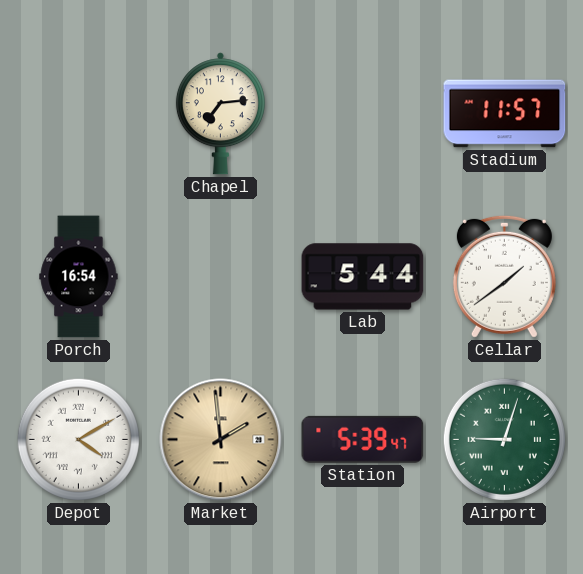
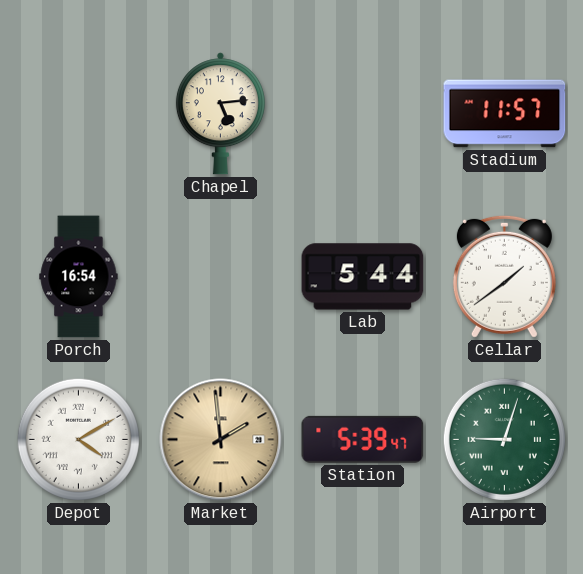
Chapel: 7:14 -> 5:14 (220, 114)
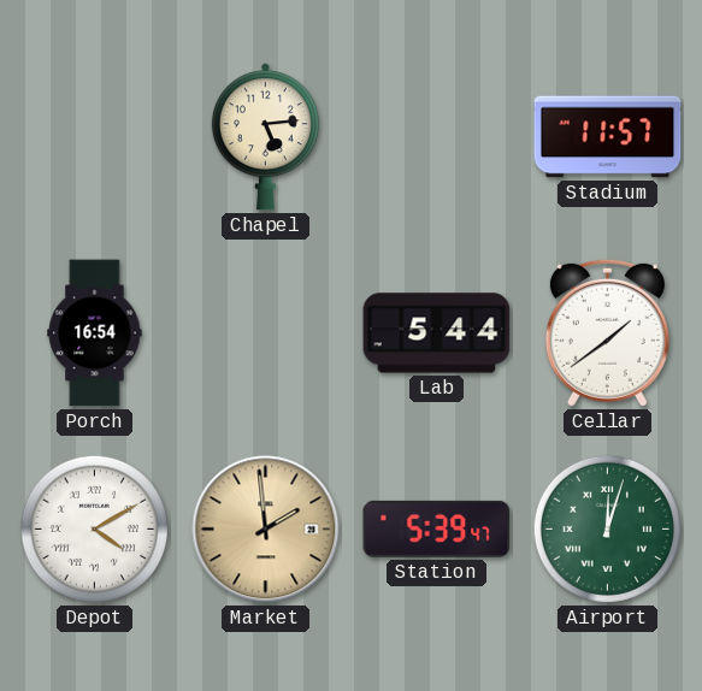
Airport: 9:03 -> 12:03 (607, 528)
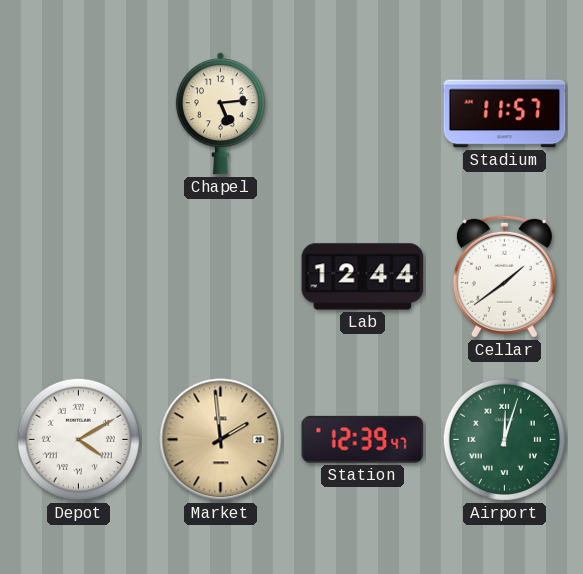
Porch: 16:54 -> none (95, 333)
Lab: 5:44 -> 12:44 (363, 277)
Station: 5:39 -> 12:39 (363, 439)
